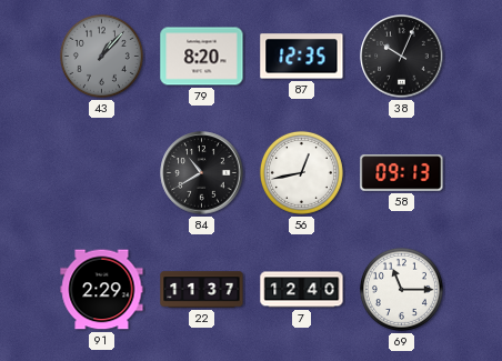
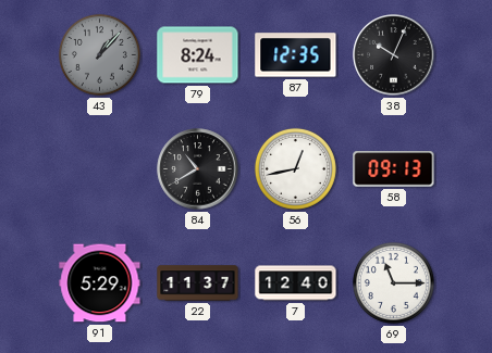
79: 8:20 -> 8:24 (198, 55)
91: 2:29 -> 5:29 (100, 283)
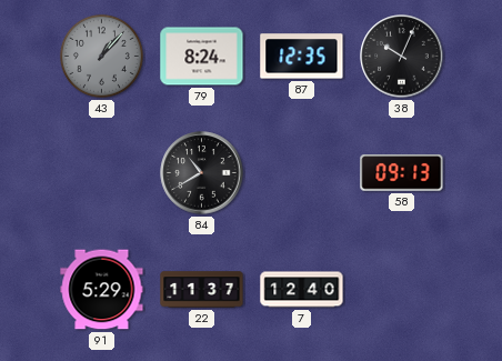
56: 12:43 -> none (295, 168)
69: 11:15 -> none (393, 282)
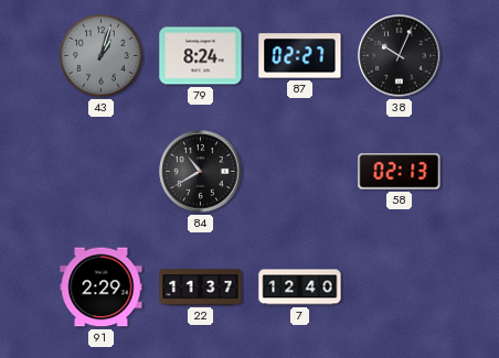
43: 1:07 -> 1:03 (100, 55)
87: 12:35 -> 02:27 (300, 56)
58: 09:13 -> 02:13 (400, 172)
91: 5:29 -> 2:29 (102, 288)
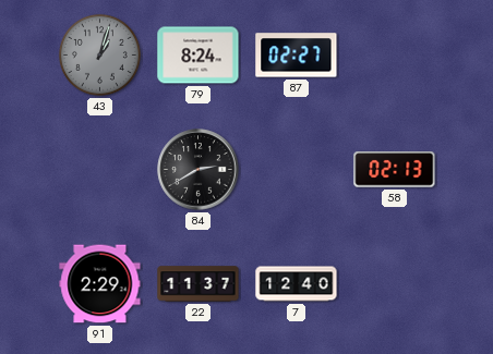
38: 10:04 -> none (400, 56)
84: 10:40 -> 2:40 (199, 170)
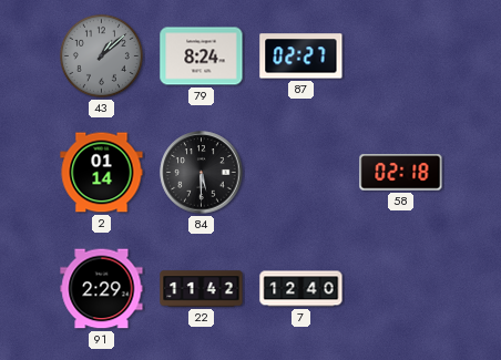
43: 1:03 -> 1:08 (101, 55)
2: none -> 01:14 (102, 173)
84: 2:40 -> 5:30 (202, 173)
58: 02:13 -> 02:18 (401, 173)
22: 11:37 -> 11:42 (202, 289)
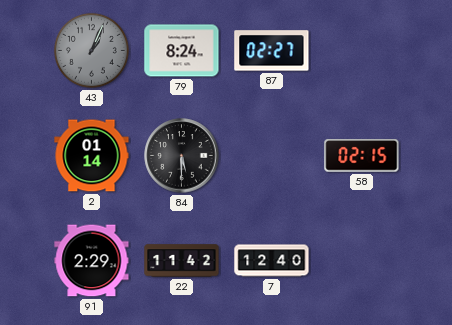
43: 1:08 -> 1:04 (91, 50)
58: 02:18 -> 02:15 (362, 156)
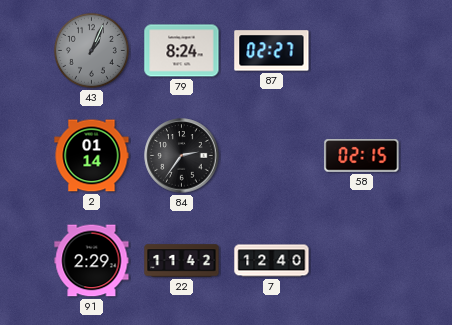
84: 5:30 -> 2:36 (182, 156)
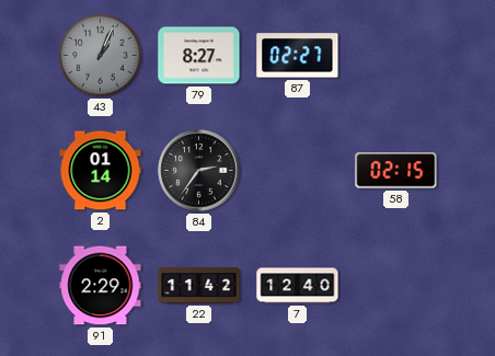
79: 8:24 -> 8:27 (199, 56)
